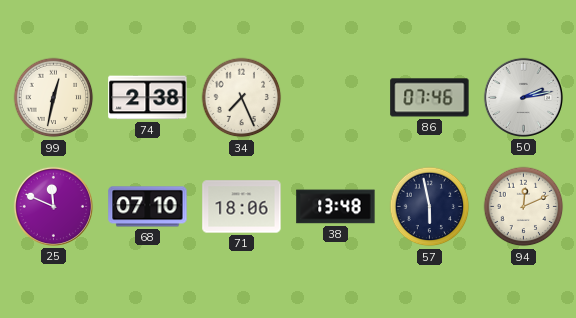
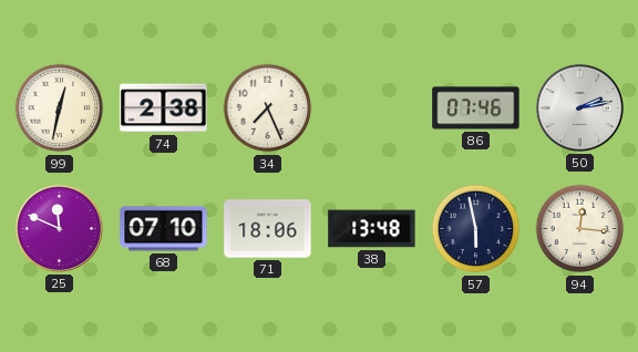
94: 12:11 -> 12:16 (580, 229)
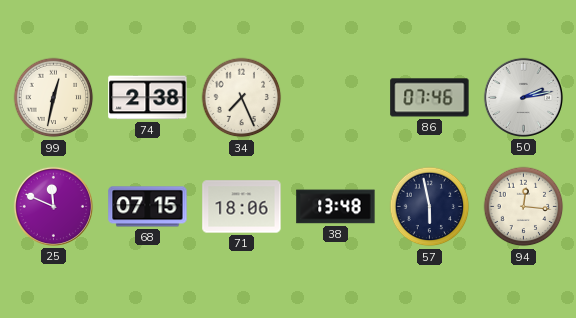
68: 07:10 -> 07:15 (148, 207)
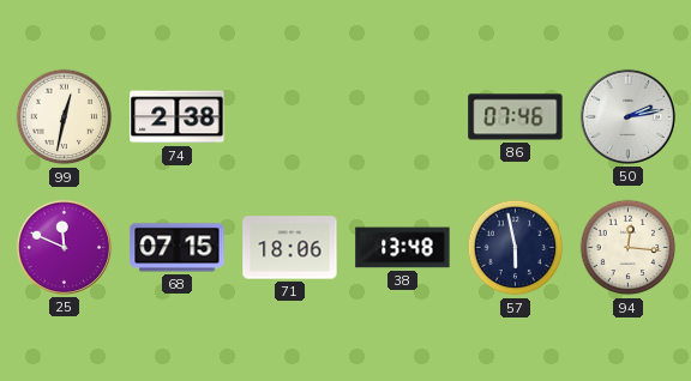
34: 7:26 -> none (242, 98)
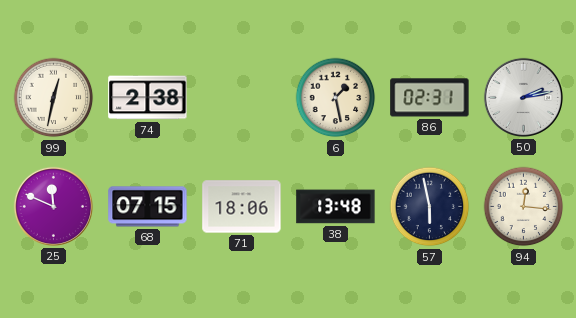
6: none -> 1:28 (336, 98)
86: 07:46 -> 02:31 (430, 98)
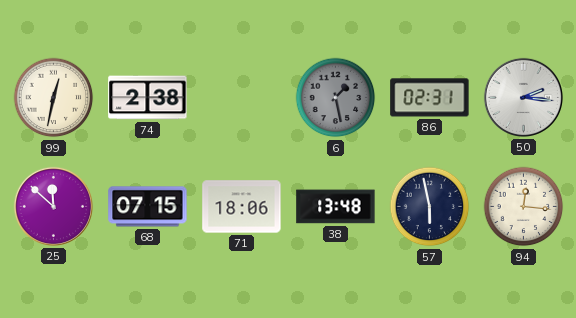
6 dial: cream -> grey (336, 98)
50: 2:13 -> 2:16 (523, 97)
25: 11:49 -> 11:52 (53, 206)
